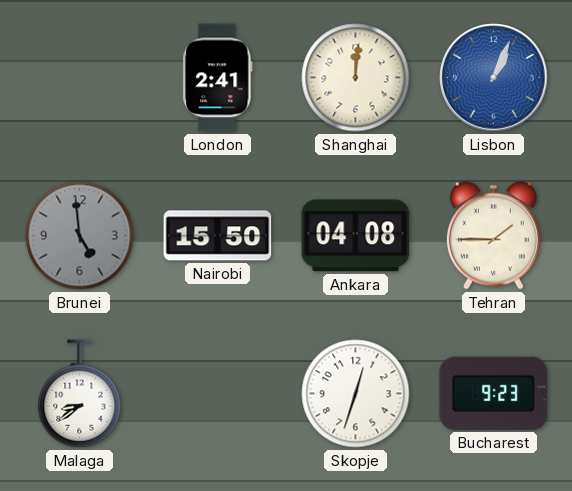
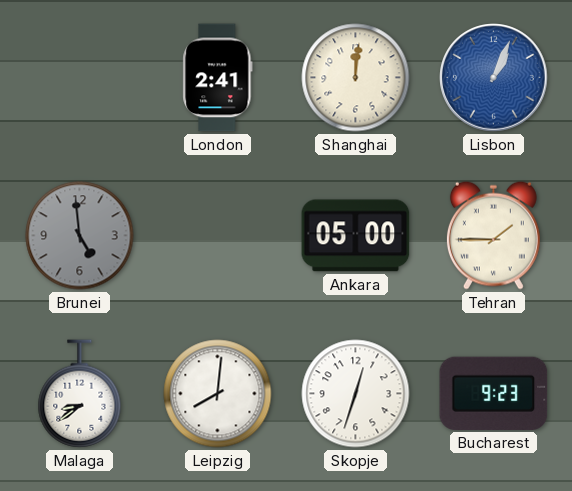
Nairobi: 15:50 -> none (218, 236)
Ankara: 04:08 -> 05:00 (356, 236)
Leipzig: none -> 8:01 (218, 394)
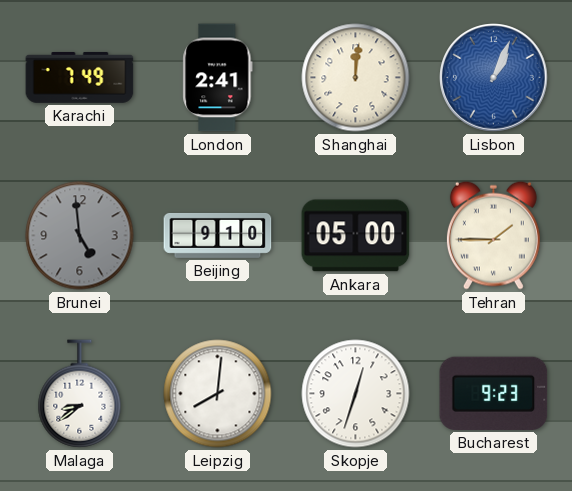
Karachi: none -> 7:49 (80, 78)
Beijing: none -> 9:10 (218, 235)
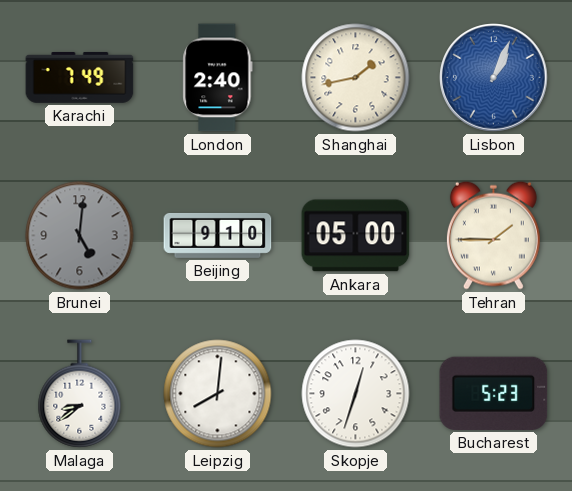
London: 2:41 -> 2:40 (218, 78)
Shanghai: 12:01 -> 1:43 (356, 78)
Brunei: 4:59 -> 5:01 (80, 236)
Bucharest: 9:23 -> 5:23 (494, 393)
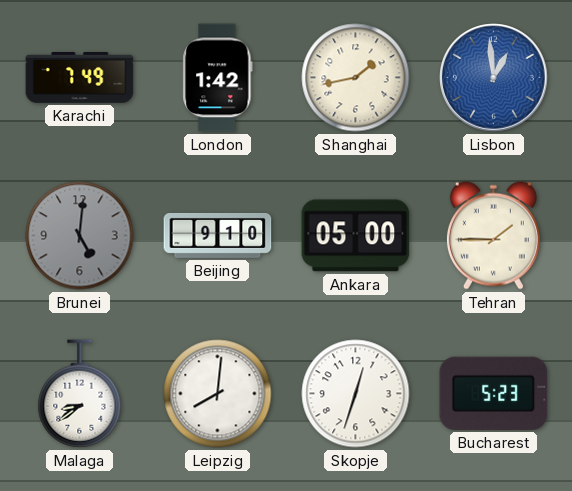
London: 2:40 -> 1:42 (218, 78)
Lisbon: 1:04 -> 12:59 (494, 78)
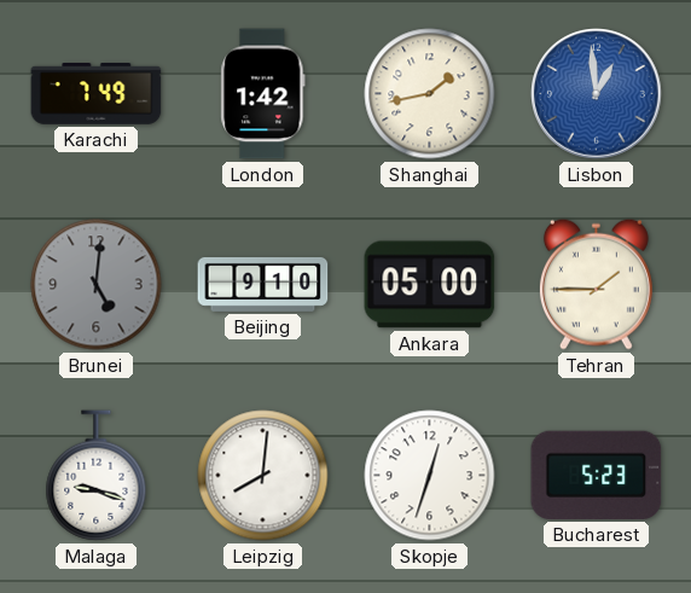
Malaga: 8:39 -> 9:18 (97, 476)
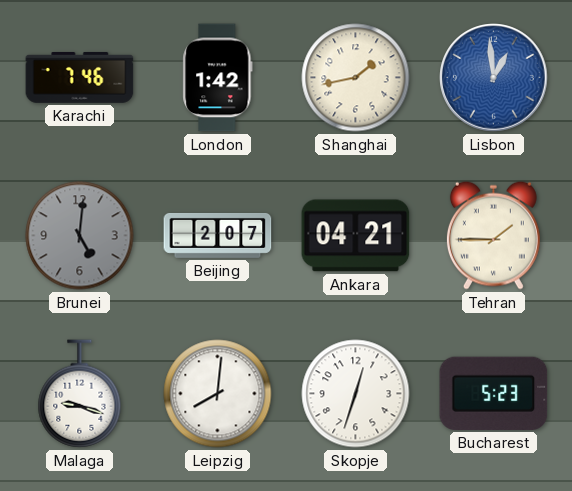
Karachi: 7:49 -> 7:46 (80, 78)
Beijing: 9:10 -> 2:07 (218, 235)
Ankara: 05:00 -> 04:21 (356, 236)
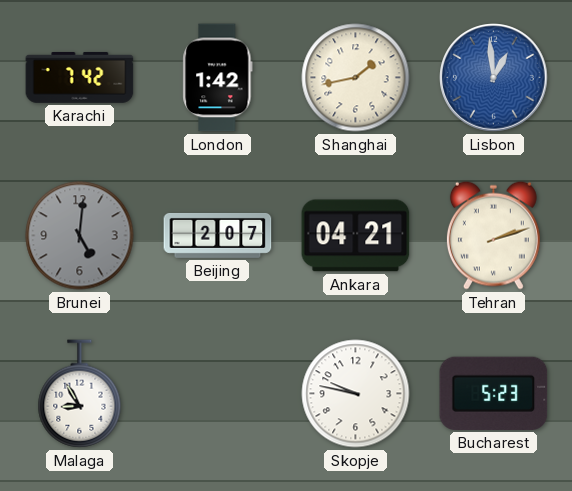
Karachi: 7:46 -> 7:42 (80, 78)
Tehran: 1:45 -> 2:12 (493, 235)
Malaga: 9:18 -> 8:55 (80, 394)
Leipzig: 8:01 -> none (218, 394)
Skopje: 12:33 -> 9:47 (356, 394)
